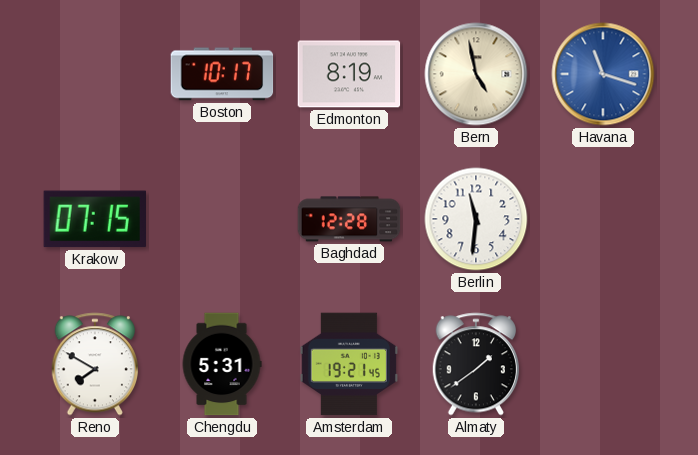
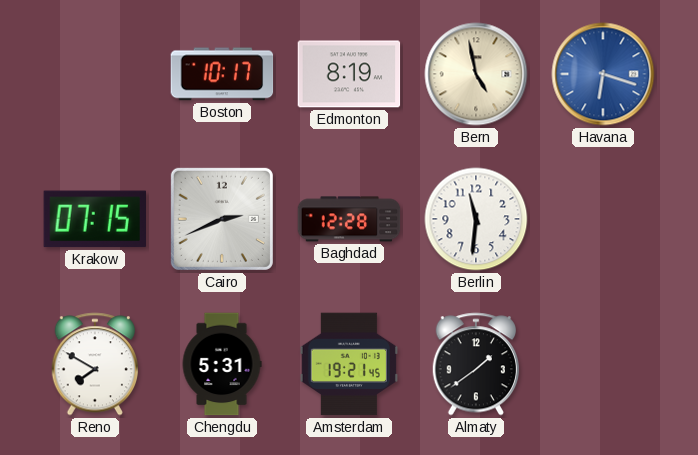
Havana: 11:18 -> 6:18 (603, 74)
Cairo: none -> 2:41 (222, 219)
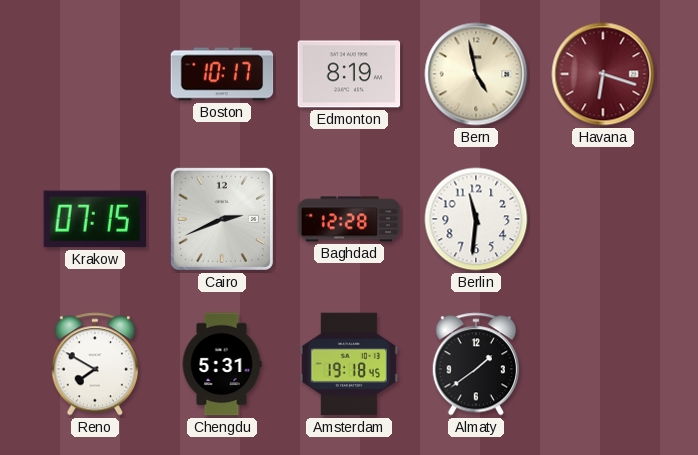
Havana dial: blue -> burgundy (603, 74)
Amsterdam: 19:21 -> 19:18 (349, 364)
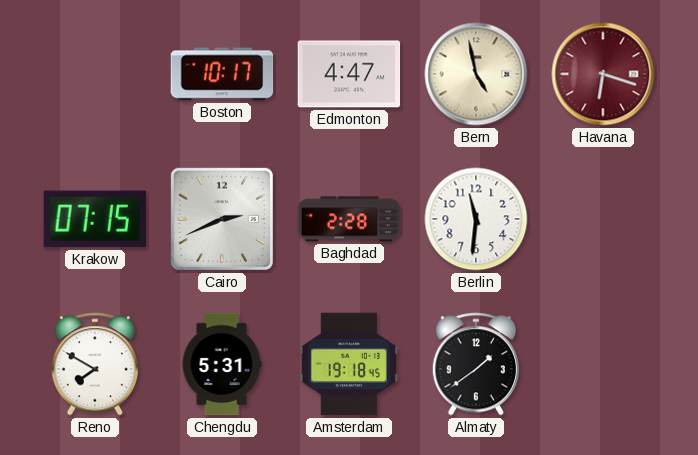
Edmonton: 8:19 -> 4:47 (349, 74)
Baghdad: 12:28 -> 2:28 (349, 219)
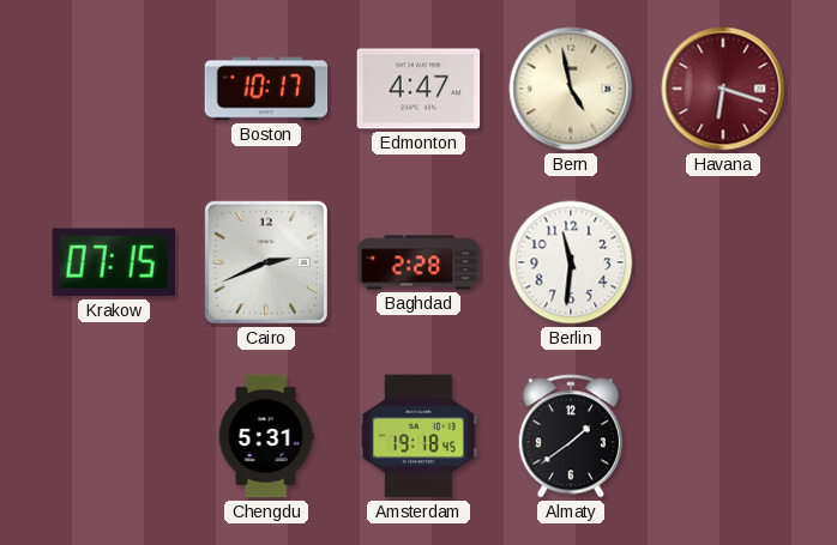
Reno: 7:50 -> none (94, 364)
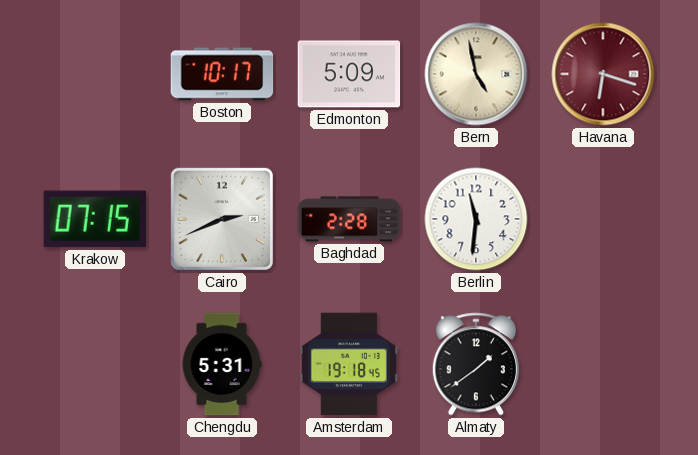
Edmonton: 4:47 -> 5:09 (349, 74)
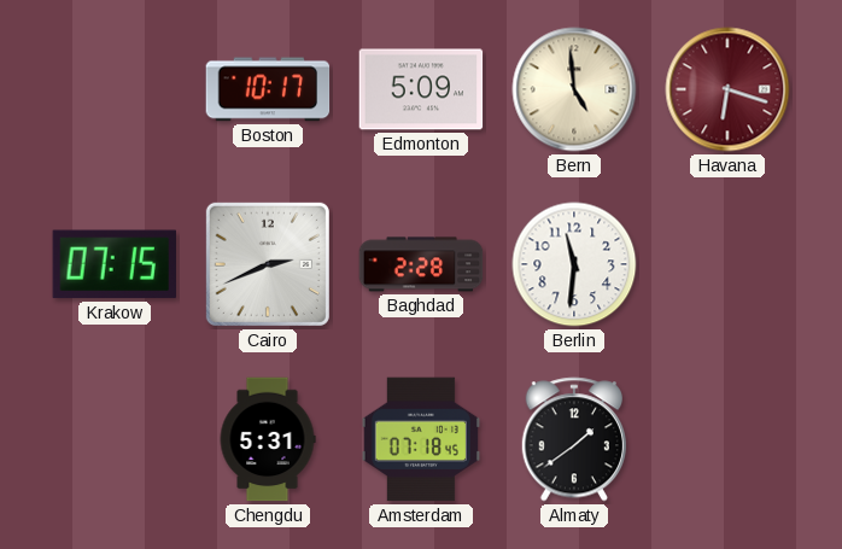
Bern: 4:58 -> 4:59 (574, 89)
Amsterdam: 19:18 -> 07:18 (421, 439)
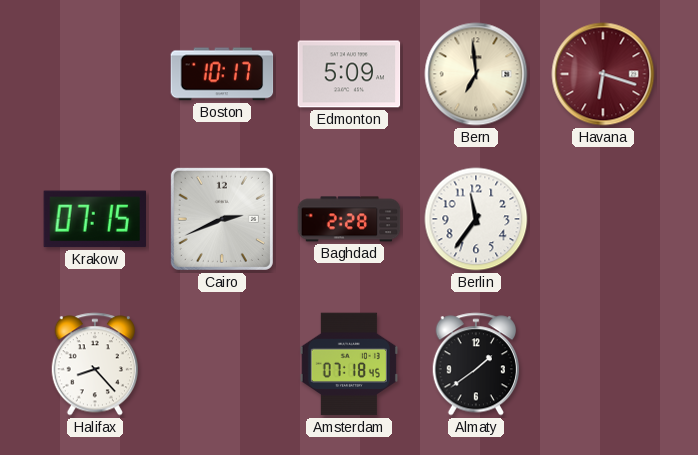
Bern: 4:59 -> 6:59 (476, 74)
Berlin: 11:31 -> 11:36 (476, 219)
Halifax: none -> 8:23 (94, 364)
Chengdu: 5:31 -> none (268, 439)
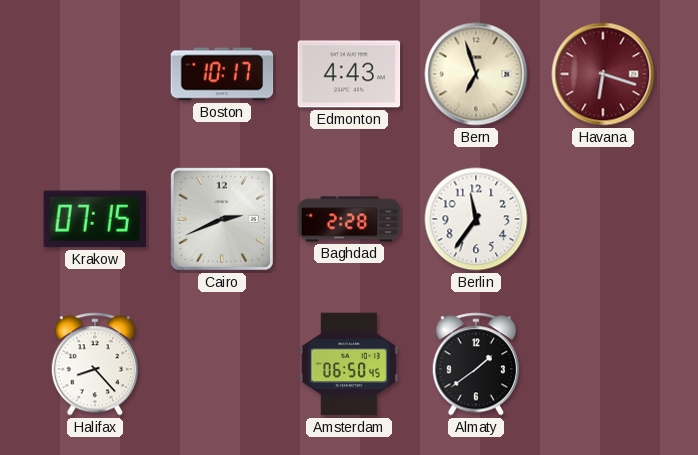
Edmonton: 5:09 -> 4:43 (349, 74)
Bern: 6:59 -> 6:57 (476, 74)
Amsterdam: 07:18 -> 06:50 (349, 364)
